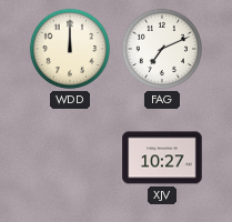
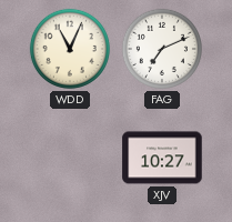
WDD: 12:00 -> 11:04 (70, 49)
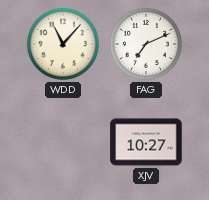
WDD: 11:04 -> 11:07 (63, 44)
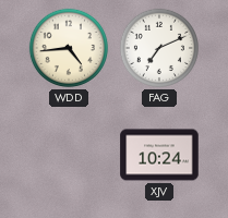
WDD: 11:07 -> 4:44 (69, 48)
XJV: 10:27 -> 10:24 (159, 155)
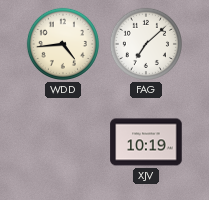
FAG: 7:11 -> 7:08 (146, 44)
XJV: 10:24 -> 10:19 (146, 142)
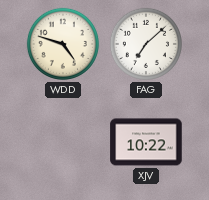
WDD: 4:44 -> 4:48 (63, 44)
XJV: 10:19 -> 10:22 (146, 142)
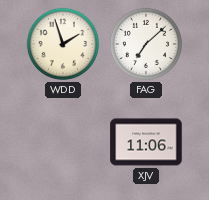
WDD: 4:48 -> 1:57 (63, 44)
XJV: 10:22 -> 11:06 (146, 142)
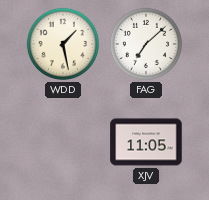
WDD: 1:57 -> 1:28 (63, 44)
XJV: 11:06 -> 11:05 (146, 142)
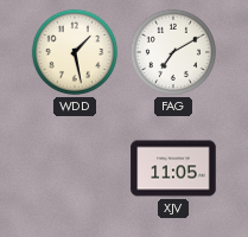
FAG: 7:08 -> 7:10 (173, 52)
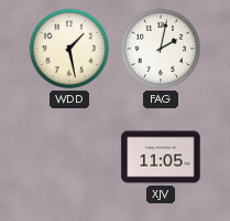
FAG: 7:10 -> 2:02 (161, 49)
